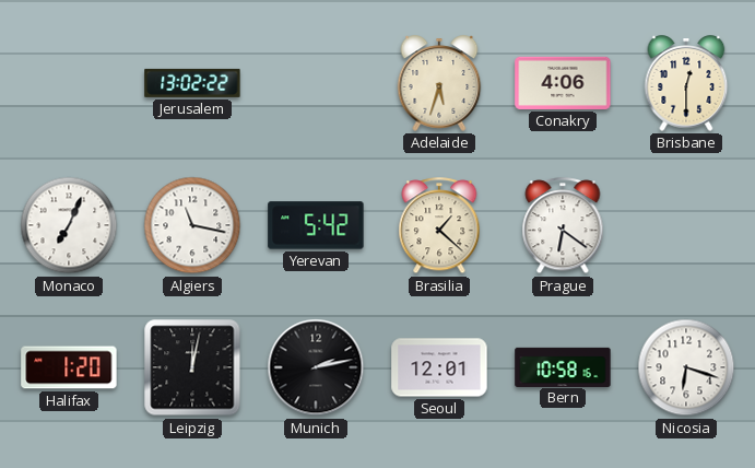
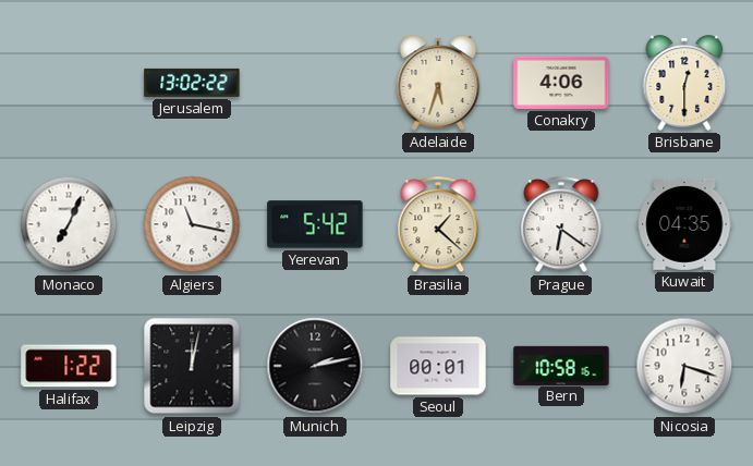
Kuwait: none -> 04:35 (684, 224)
Halifax: 1:20 -> 1:22 (69, 366)
Seoul: 12:01 -> 00:01 (438, 366)
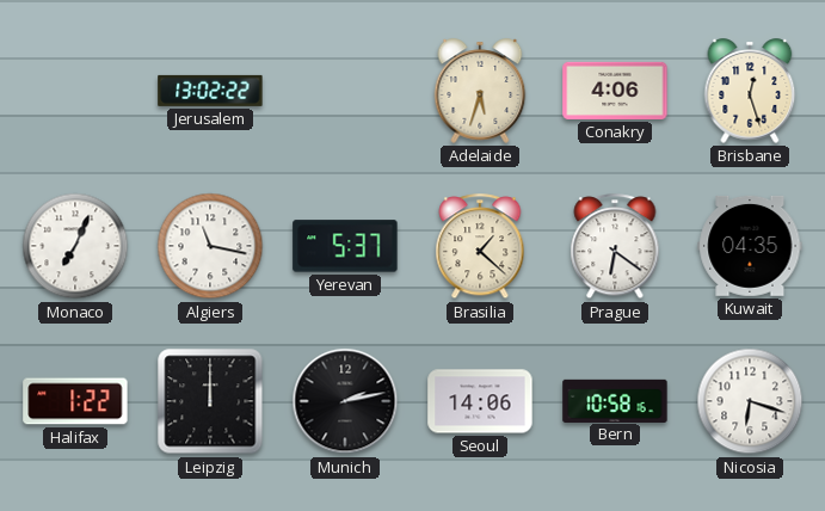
Brisbane: 12:30 -> 12:27 (750, 91)
Yerevan: 5:42 -> 5:37 (345, 246)
Leipzig: 12:02 -> 12:00 (210, 401)
Seoul: 00:01 -> 14:06 (480, 401)
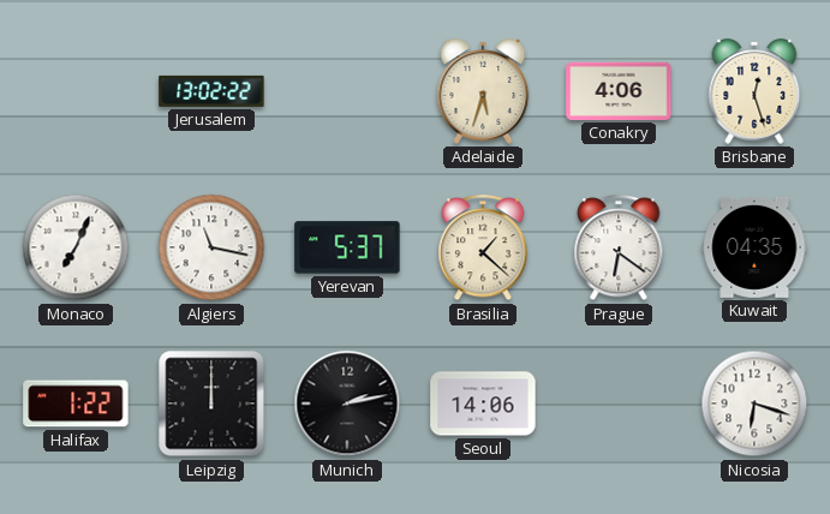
Bern: 10:58 -> none (615, 400)
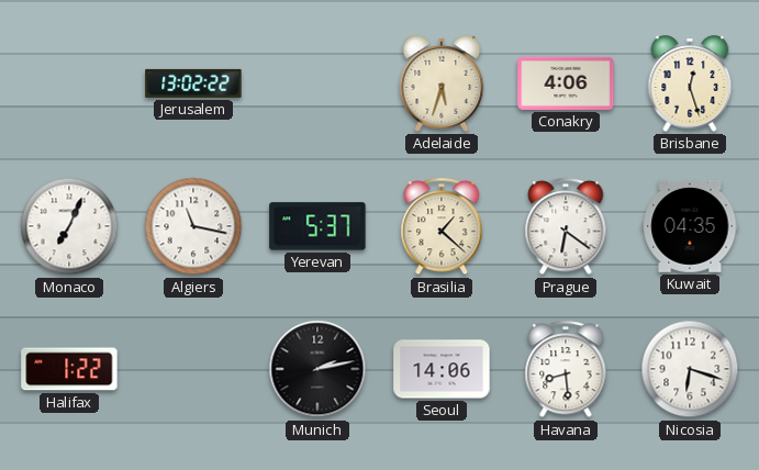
Leipzig: 12:00 -> none (211, 404)
Havana: none -> 8:29 (566, 370)
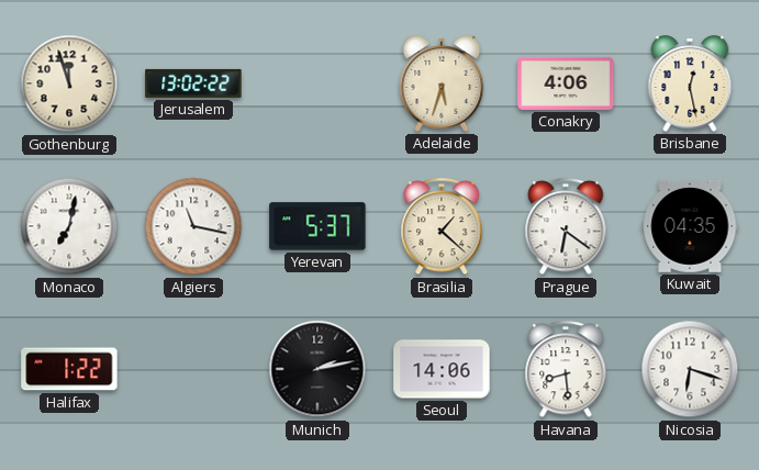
Gothenburg: none -> 11:57 (69, 83)
Brisbane: 12:27 -> 12:28 (690, 83)
Monaco: 7:04 -> 7:02 (69, 226)
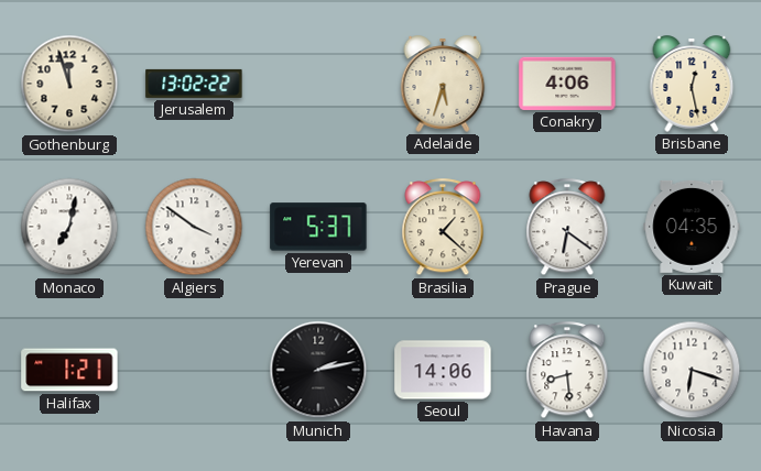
Algiers: 11:17 -> 3:51 (194, 227)
Halifax: 1:22 -> 1:21 (69, 370)
